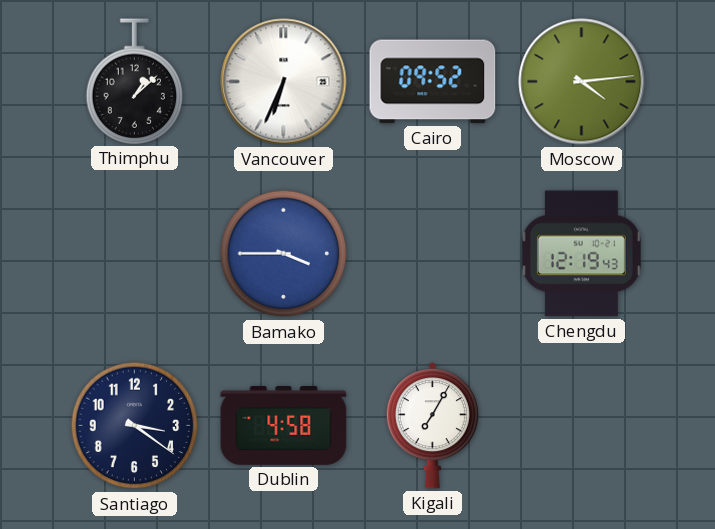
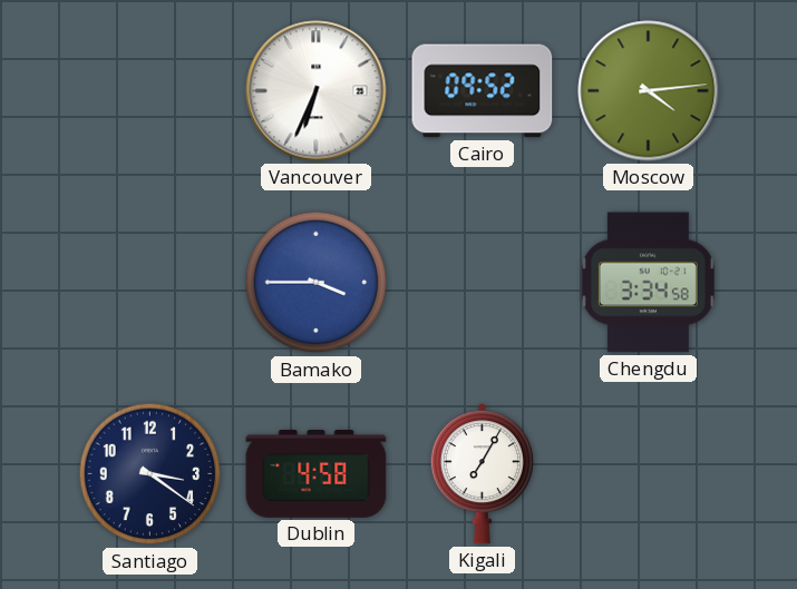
Thimphu: 1:08 -> none (135, 81)
Chengdu: 12:19 -> 3:34 (648, 283)
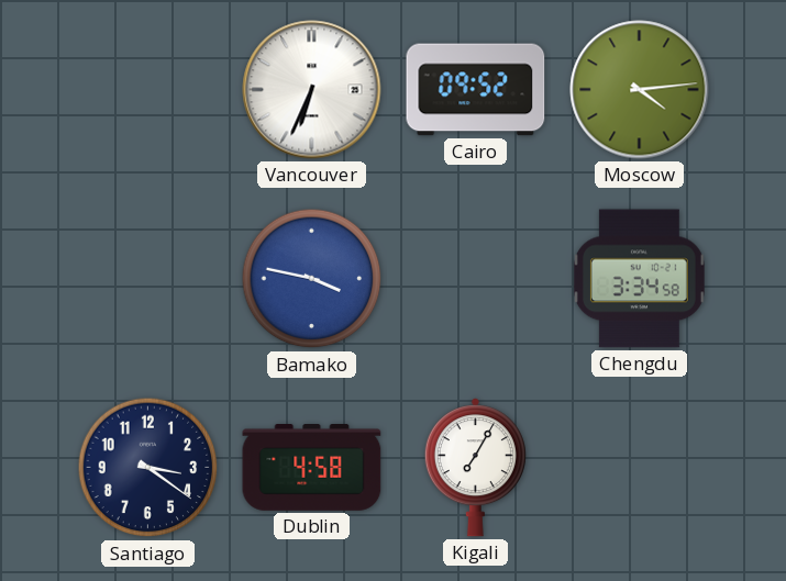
Bamako: 3:45 -> 3:47 (312, 279)
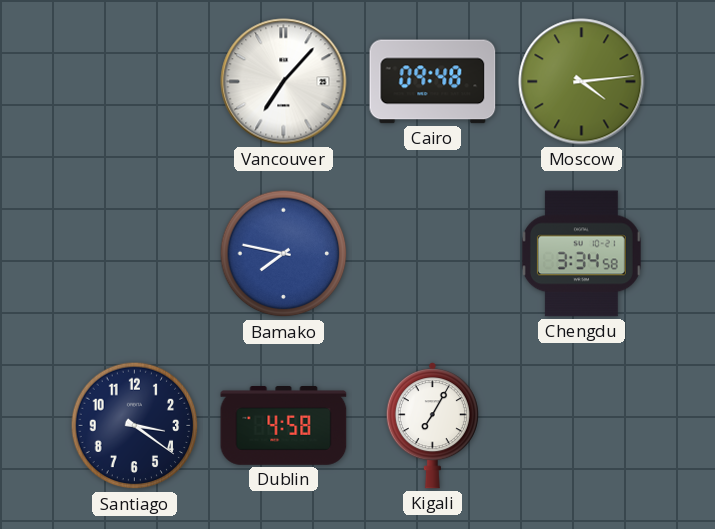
Vancouver: 6:34 -> 7:07 (284, 82)
Cairo: 09:52 -> 09:48 (433, 82)
Bamako: 3:47 -> 7:47 (284, 254)
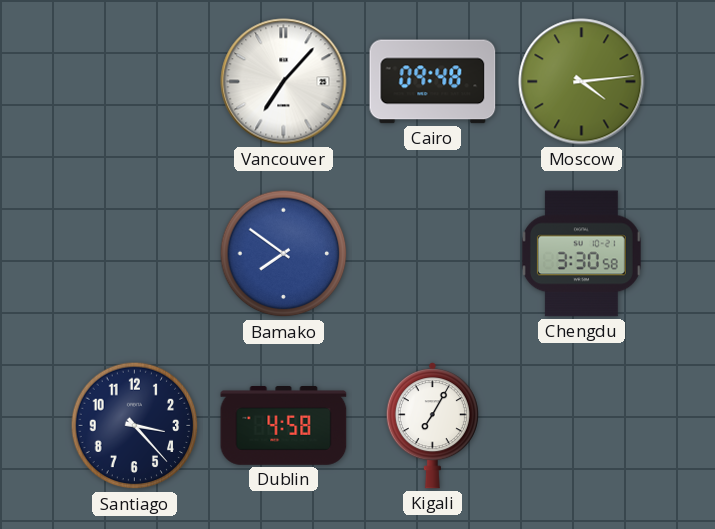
Bamako: 7:47 -> 7:51 (284, 254)
Chengdu: 3:34 -> 3:30 (581, 254)
Santiago: 3:21 -> 3:23 (135, 426)
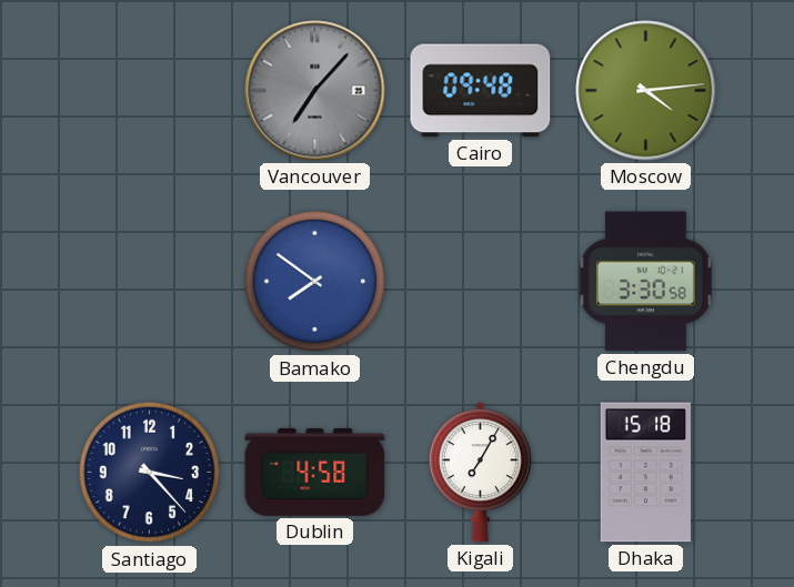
Vancouver dial: white -> grey (315, 91)
Dhaka: none -> 15:18 (645, 473)
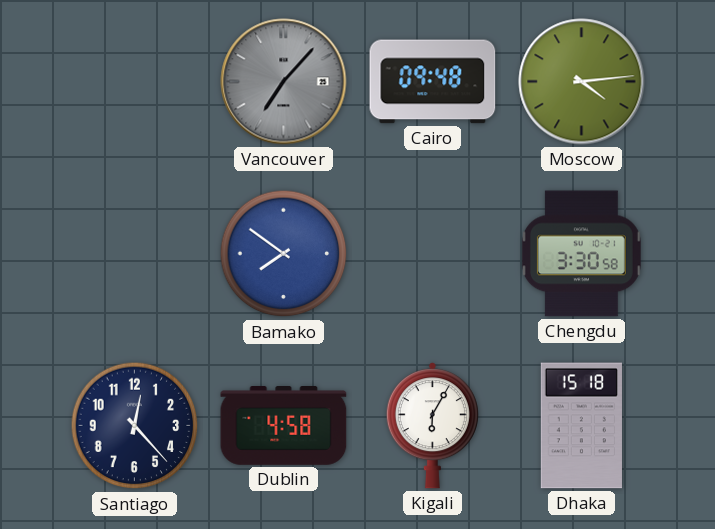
Santiago: 3:23 -> 12:23 (135, 426)
Kigali: 7:05 -> 6:05 (432, 426)
